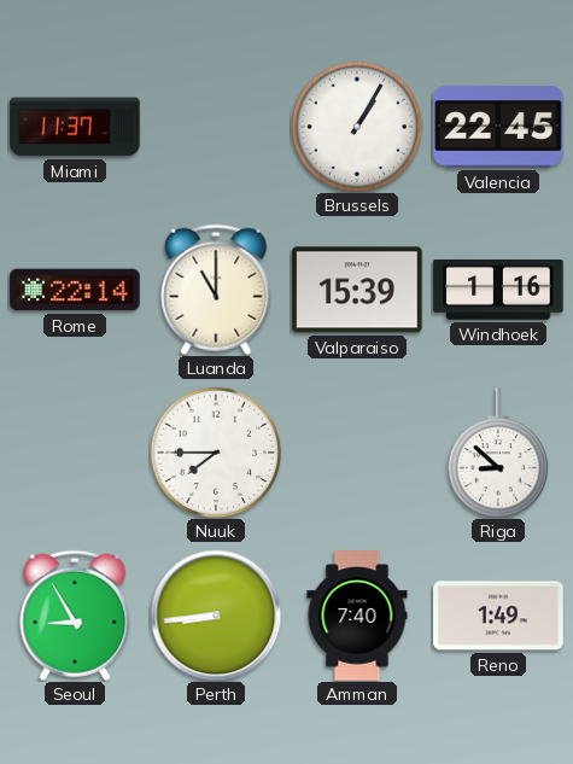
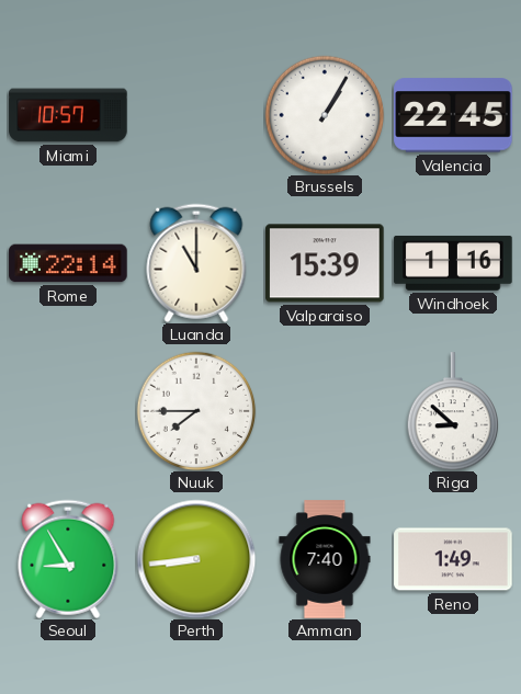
Miami: 11:37 -> 10:57 (68, 115)
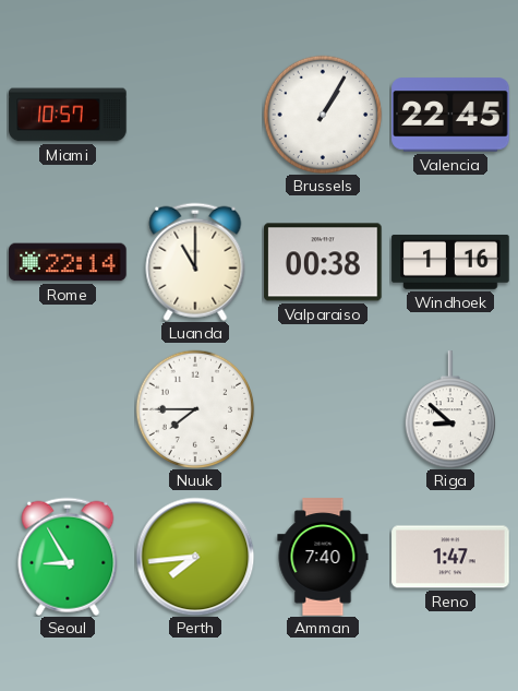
Valparaiso: 15:39 -> 00:38 (323, 262)
Perth: 8:44 -> 7:44 (195, 557)
Reno: 1:49 -> 1:47 (450, 557)
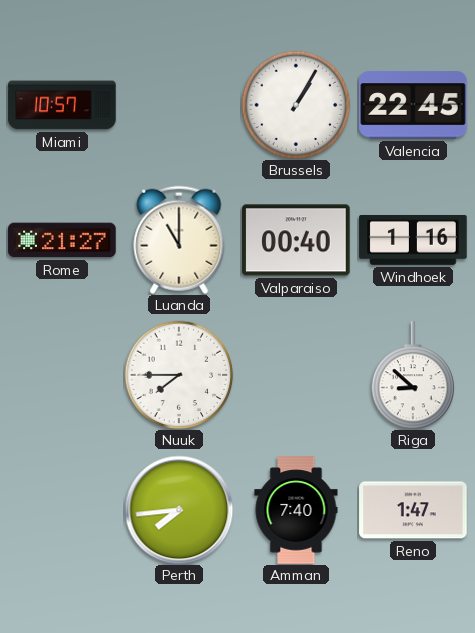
Rome: 22:14 -> 21:27 (62, 240)
Valparaiso: 00:38 -> 00:40 (296, 240)
Seoul: 8:55 -> none (68, 557)
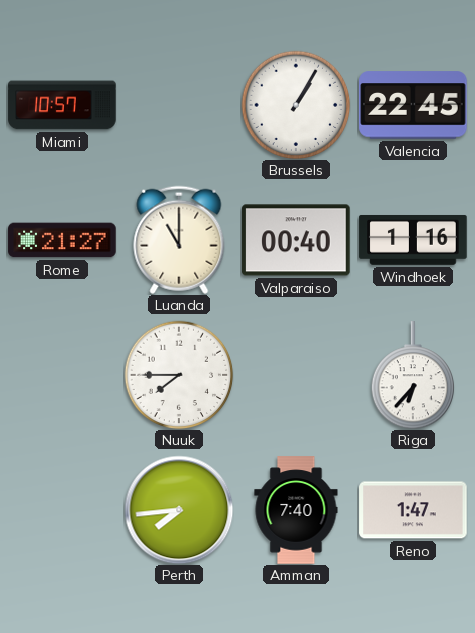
Riga: 8:52 -> 6:37 (413, 375)
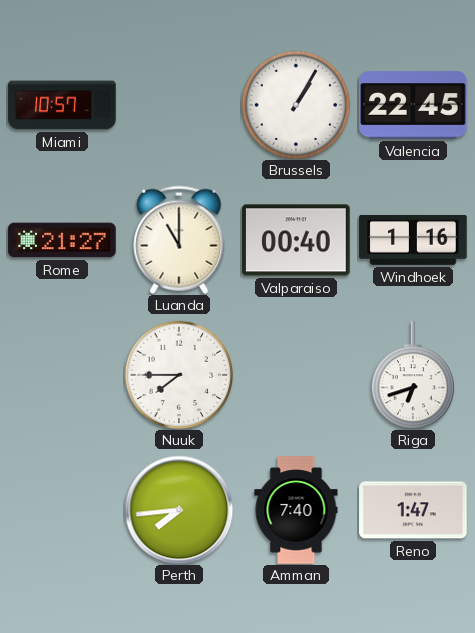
Riga: 6:37 -> 6:42 (413, 375)
